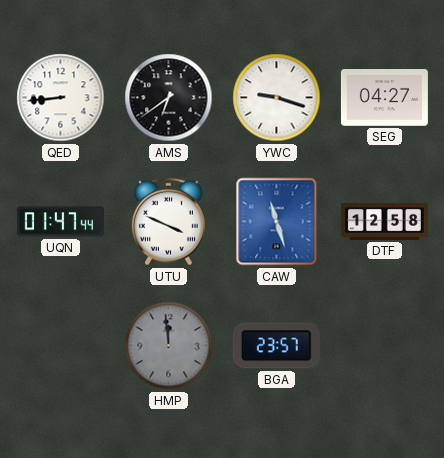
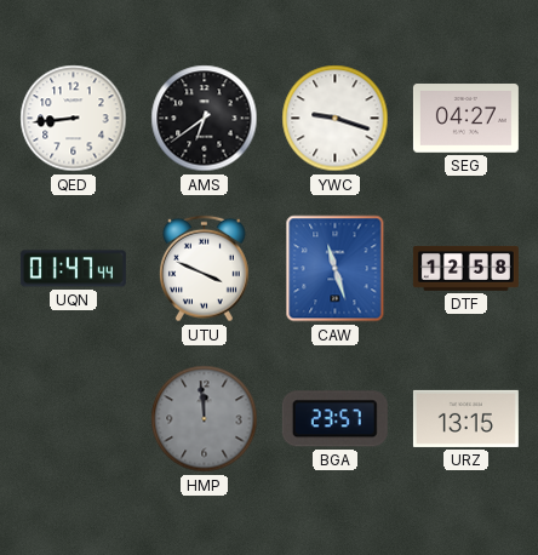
URZ: none -> 13:15 (465, 418)
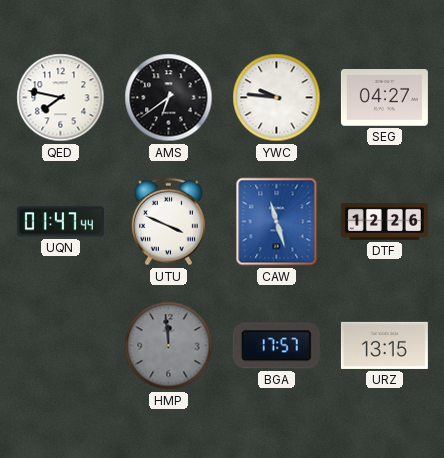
QED: 8:44 -> 7:47 (61, 98)
YWC: 9:18 -> 9:46 (277, 98)
DTF: 12:58 -> 12:26 (384, 222)
BGA: 23:57 -> 17:57 (276, 346)
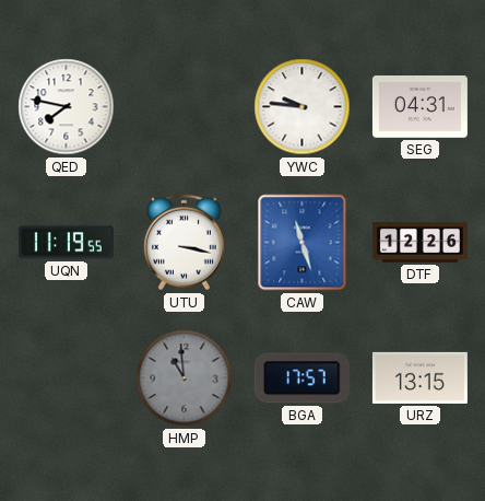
AMS: 6:39 -> none (169, 98)
SEG: 04:27 -> 04:31 (419, 107)
UQN: 01:47 -> 11:19 (66, 243)
UTU: 3:49 -> 3:17 (185, 243)
HMP: 11:59 -> 10:59 (185, 378)
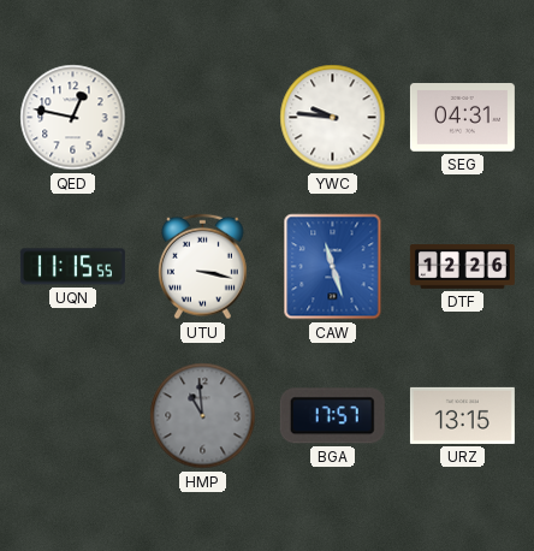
QED: 7:47 -> 12:47 (73, 118)
UQN: 11:19 -> 11:15 (72, 267)
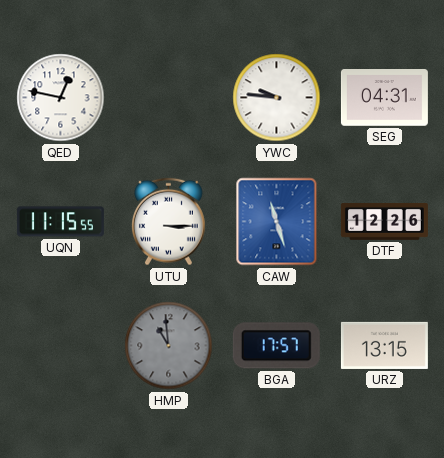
UTU: 3:17 -> 3:15 (169, 222)
